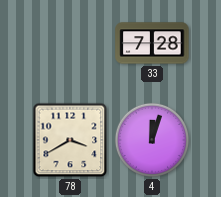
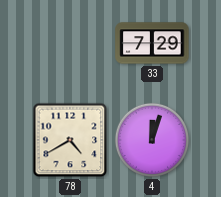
33: 7:28 -> 7:29 (152, 43)
78: 3:40 -> 4:40 (70, 140)
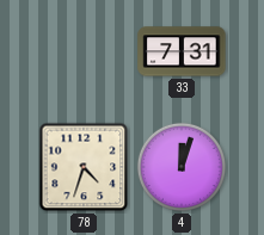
33: 7:29 -> 7:31 (182, 51)
78: 4:40 -> 4:33 (84, 167)
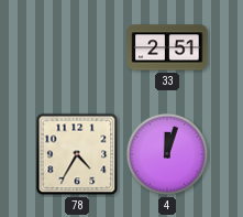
33: 7:31 -> 2:51 (167, 47)
78: 4:33 -> 4:35 (77, 154)
